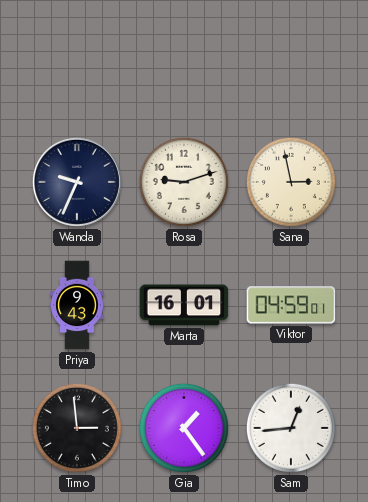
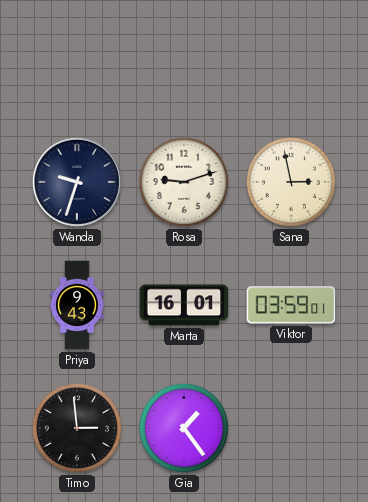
Wanda: 9:34 -> 9:33 (77, 182)
Viktor: 04:59 -> 03:59 (291, 305)
Sam: 12:44 -> none (291, 428)
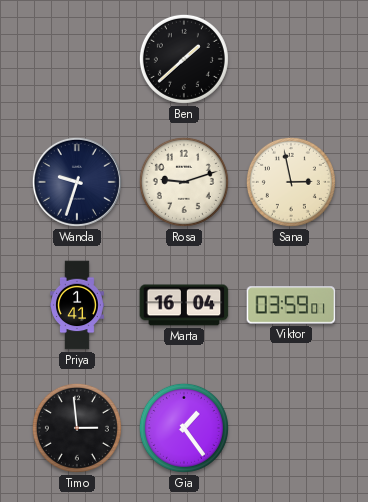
Ben: none -> 1:38 (184, 59)
Priya: 9:43 -> 1:41 (77, 305)
Marta: 16:01 -> 16:04 (184, 305)
